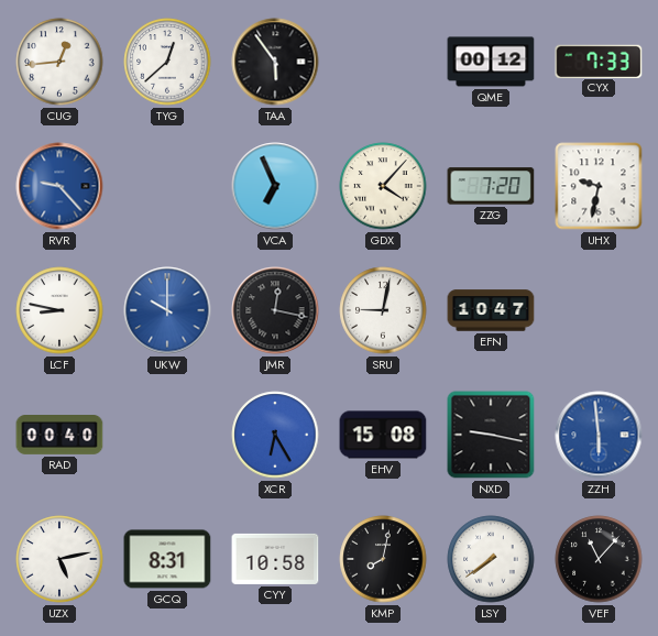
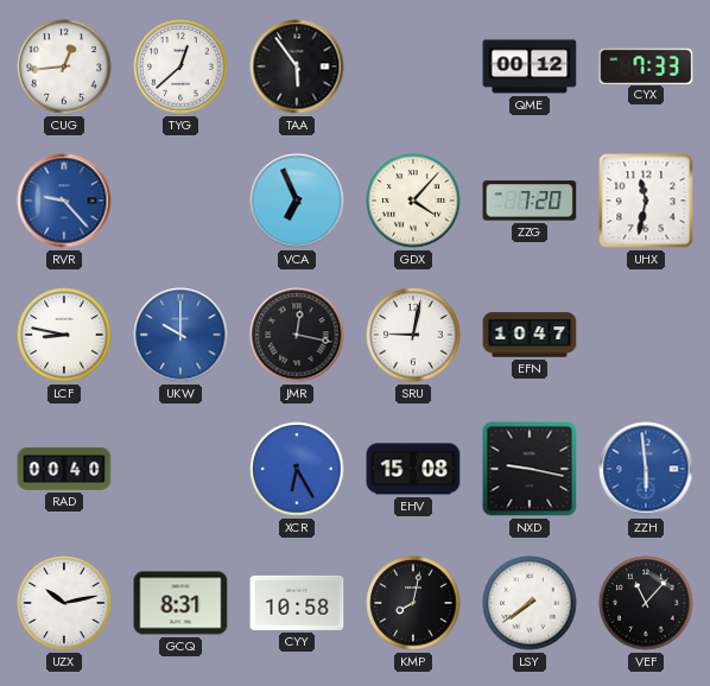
UHX: 9:32 -> 11:32 (646, 201)
UZX: 5:13 -> 10:13 (64, 603)
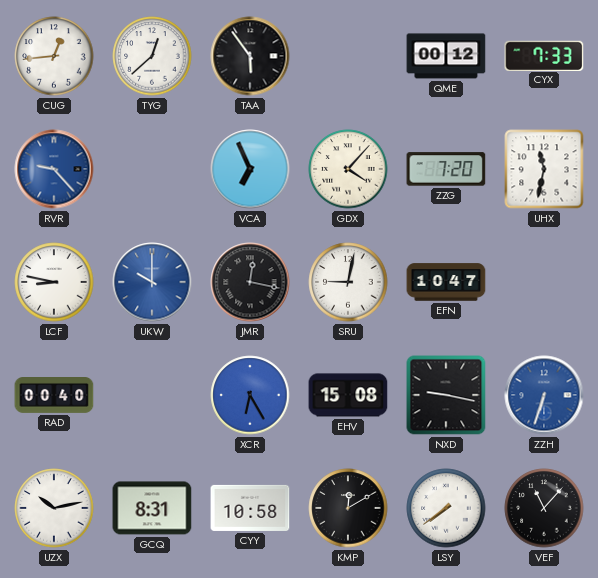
ZZH: 5:59 -> 6:33 (544, 395)
KMP: 8:02 -> 12:10 (348, 508)
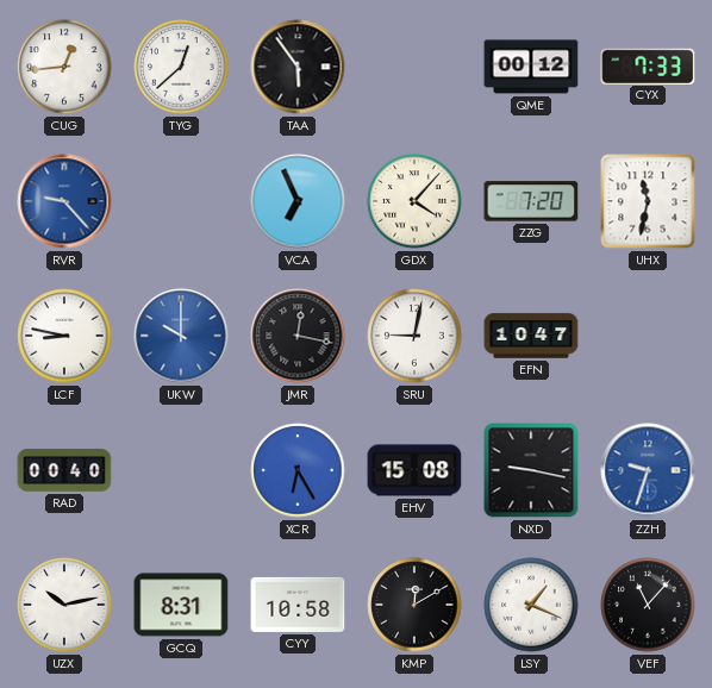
ZZH: 6:33 -> 9:33 (648, 470)
LSY: 7:39 -> 1:19 (531, 605)
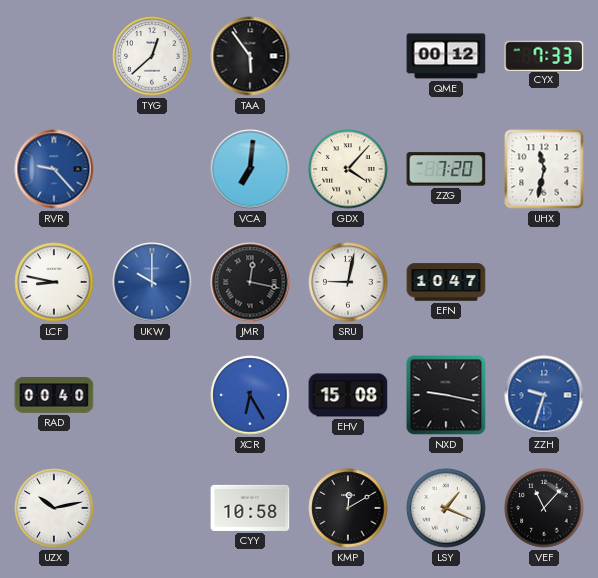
CUG: 12:44 -> none (64, 67)
VCA: 6:56 -> 7:01 (250, 169)
GCQ: 8:31 -> none (181, 605)
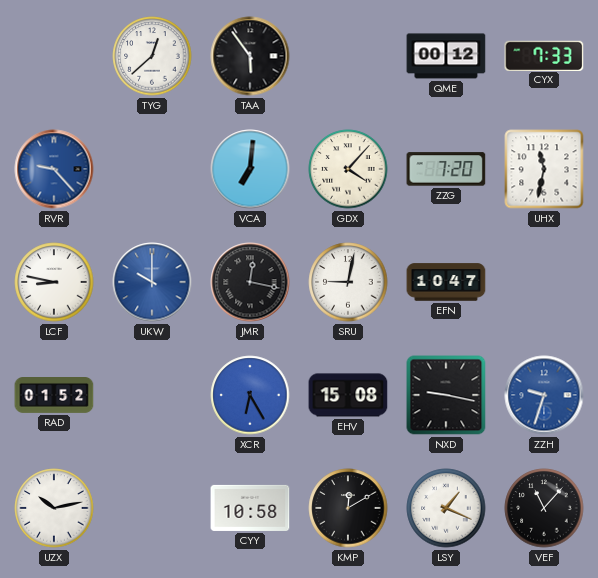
RAD: 00:40 -> 01:52 (54, 396)
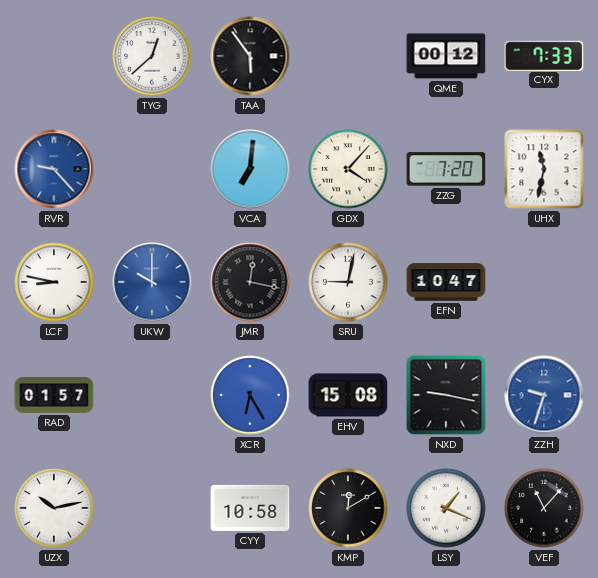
RAD: 01:52 -> 01:57 (54, 396)
